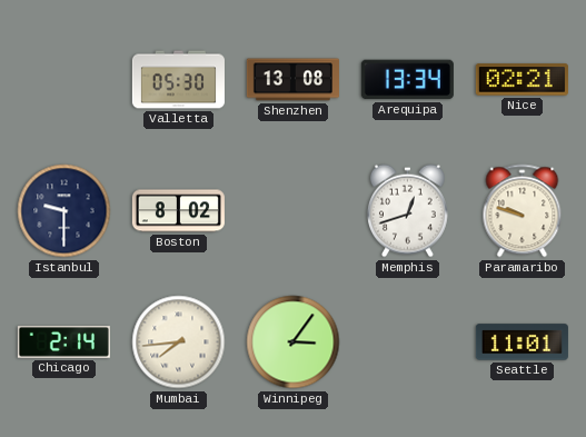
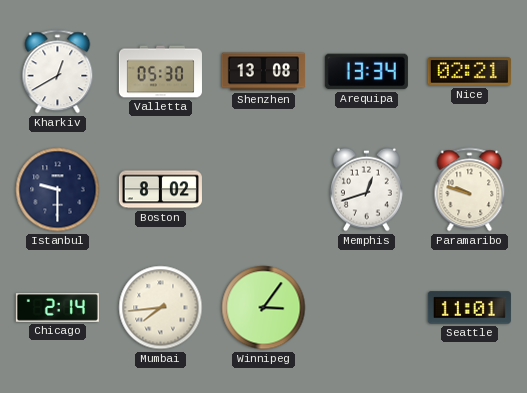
Kharkiv: none -> 12:40 (58, 72)
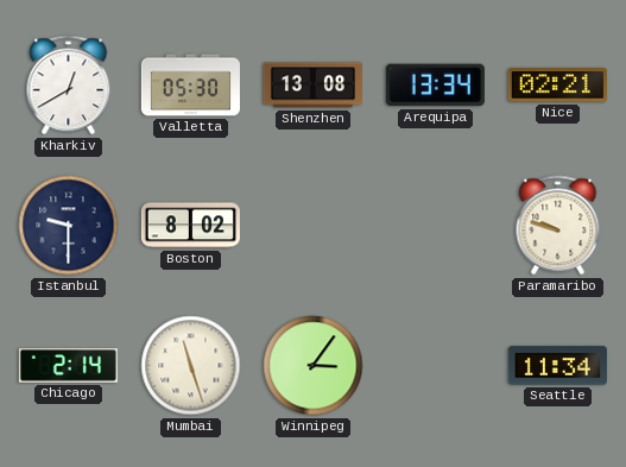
Memphis: 12:42 -> none (366, 190)
Mumbai: 7:44 -> 11:27 (191, 366)
Seattle: 11:01 -> 11:34 (557, 366)
